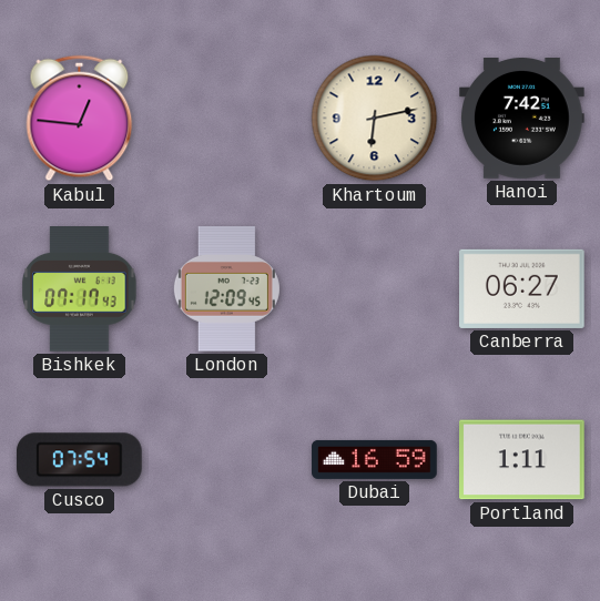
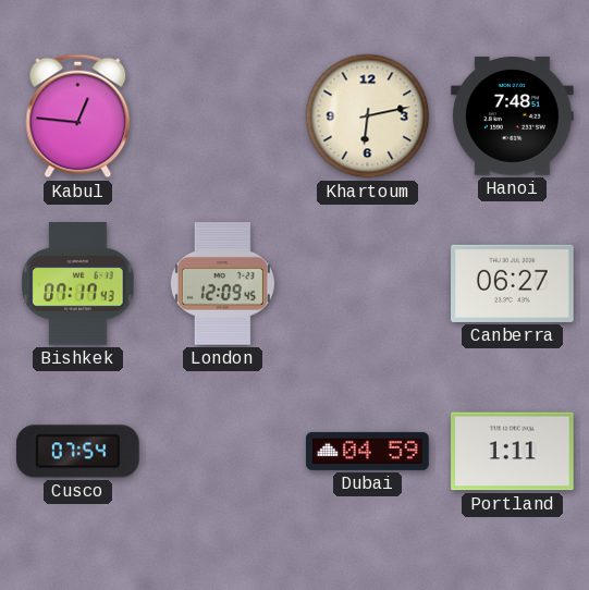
Hanoi: 7:42 -> 7:48 (513, 116)
Dubai: 16:59 -> 04:59 (368, 451)
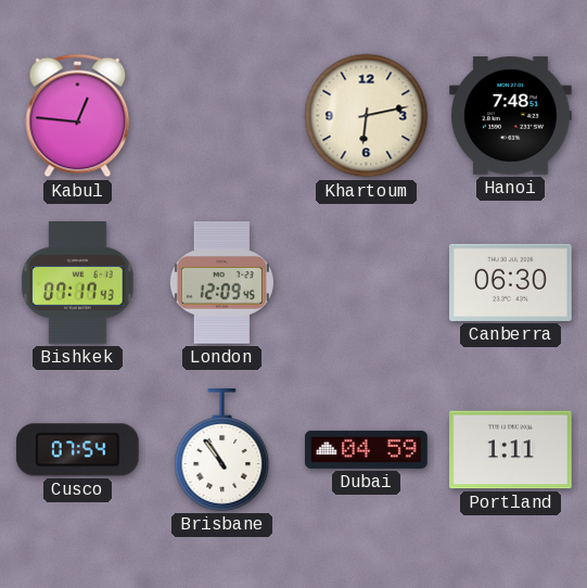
Canberra: 06:27 -> 06:30 (511, 282)
Brisbane: none -> 10:54 (222, 450)
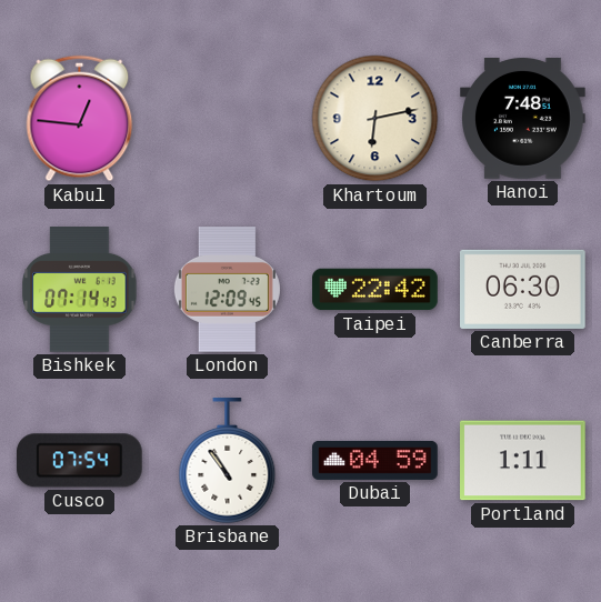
Bishkek: 07:17 -> 07:14 (80, 290)
Taipei: none -> 22:42 (375, 290)
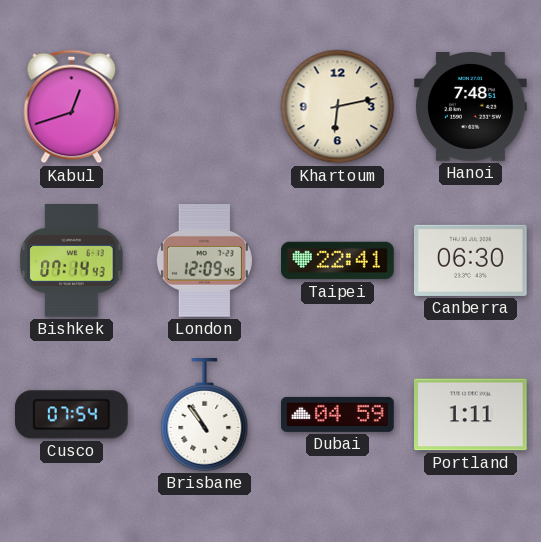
Kabul: 12:46 -> 12:42 (72, 107)
Taipei: 22:42 -> 22:41 (338, 261)
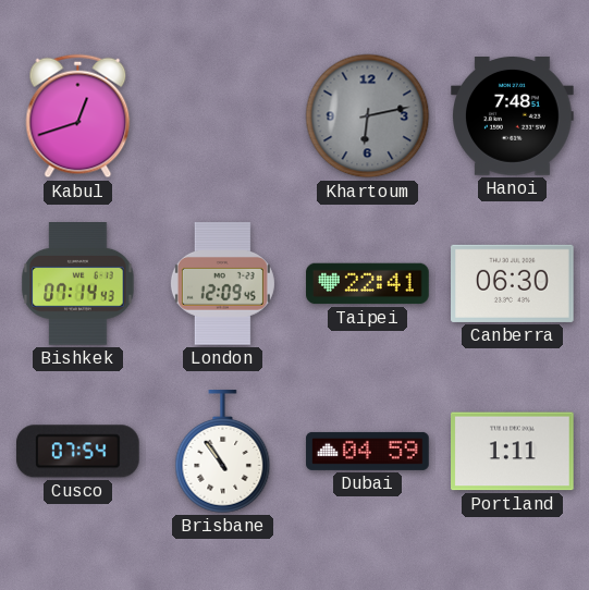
Khartoum dial: cream -> grey (368, 116)
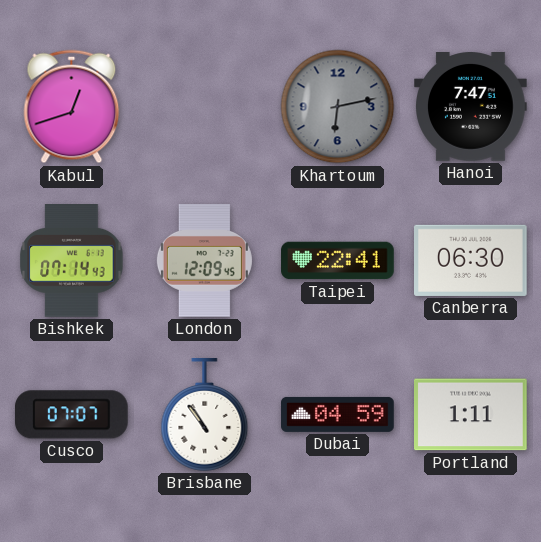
Hanoi: 7:48 -> 7:47 (471, 107)
Cusco: 07:54 -> 07:07 (71, 415)
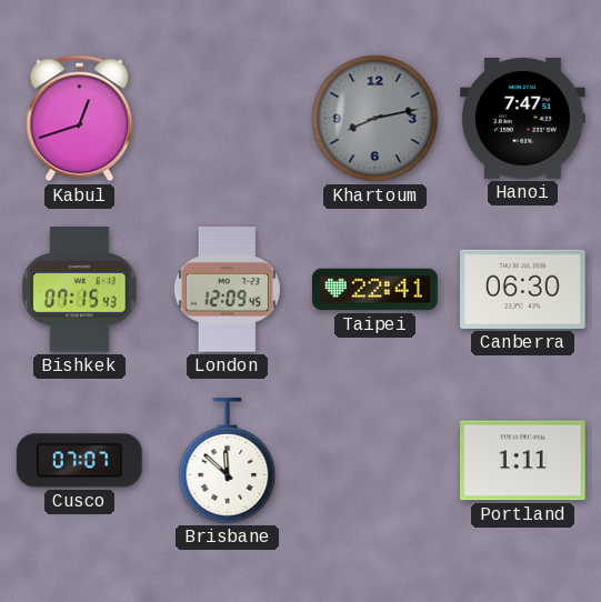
Khartoum: 6:13 -> 8:13 (375, 119)
Bishkek: 07:14 -> 07:15 (80, 290)
Brisbane: 10:54 -> 11:52 (228, 461)
Dubai: 04:59 -> none (338, 414)
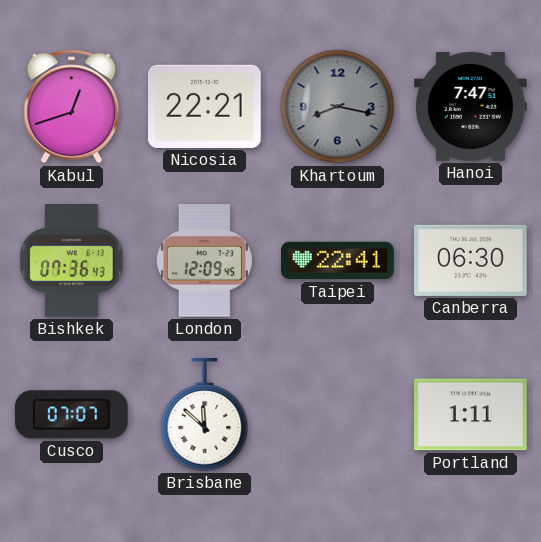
Nicosia: none -> 22:21 (205, 106)
Khartoum: 8:13 -> 8:17 (338, 107)
Bishkek: 07:15 -> 07:36 (72, 261)
